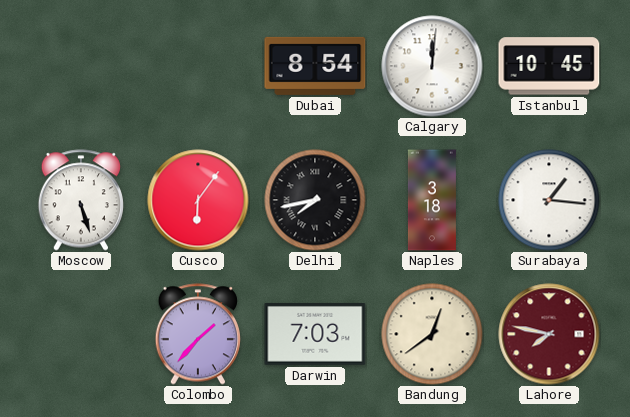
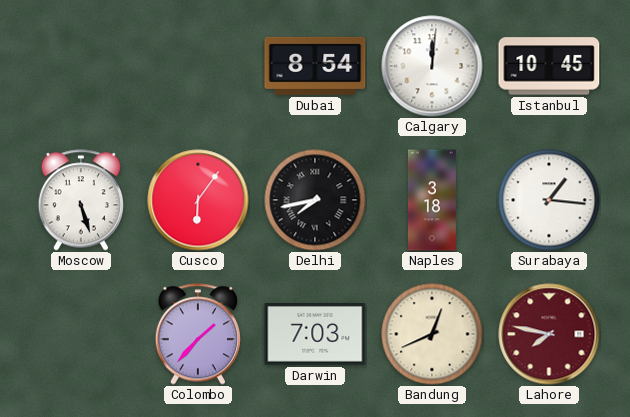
Bandung: 12:39 -> 12:41 (432, 334)
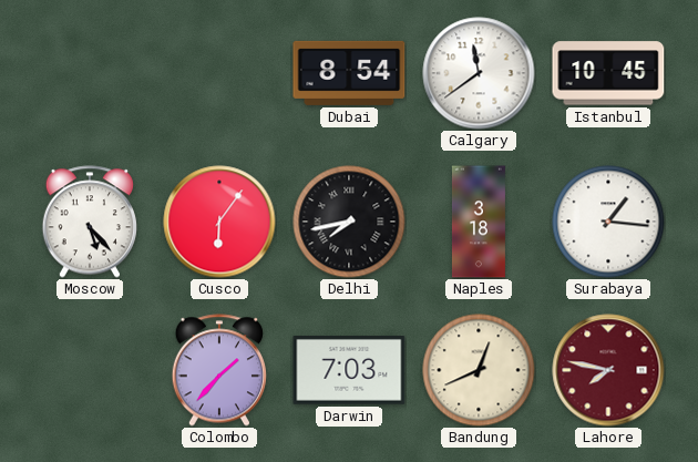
Calgary: 12:01 -> 11:39 (479, 73)
Moscow: 5:27 -> 5:23 (89, 222)
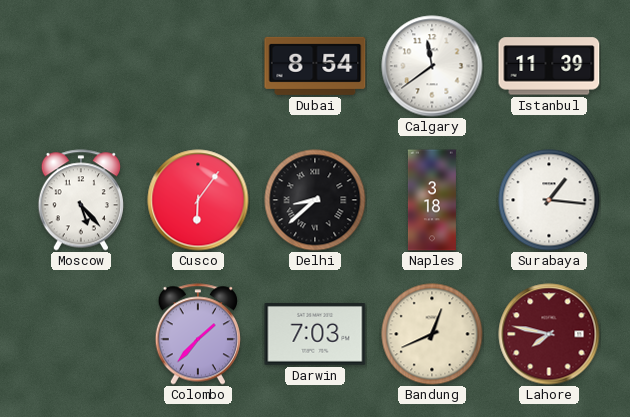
Istanbul: 10:45 -> 11:39 (549, 66)
Delhi: 7:43 -> 8:38 (315, 200)
